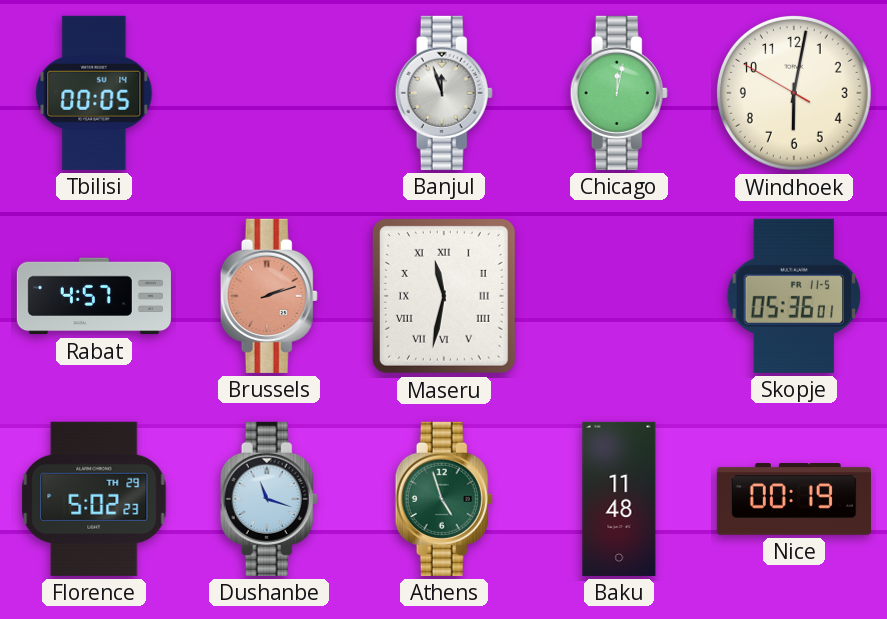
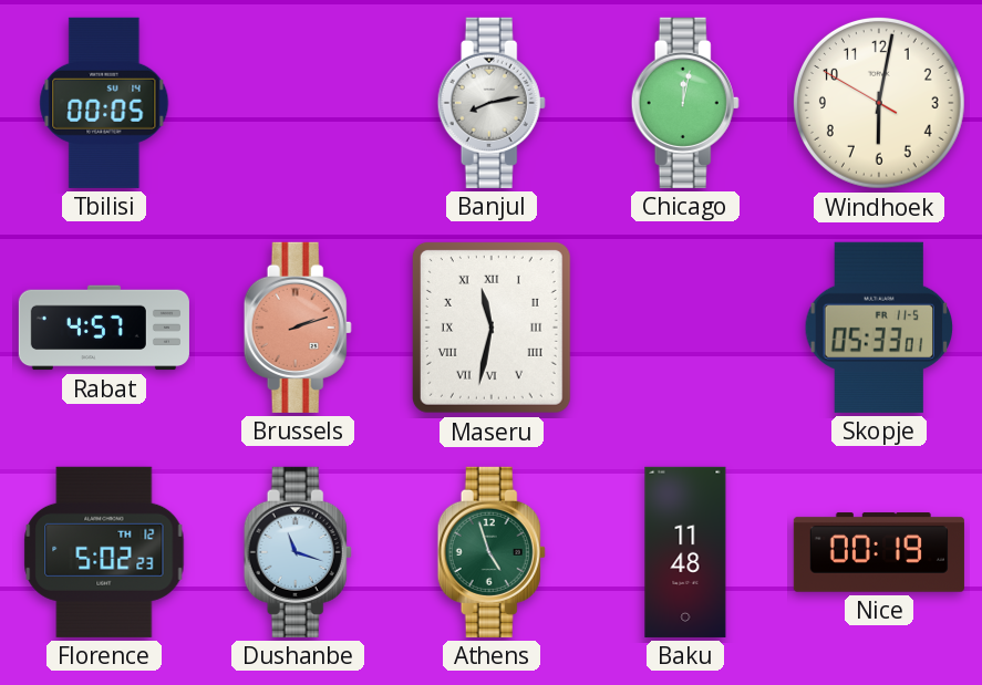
Banjul: 11:57 -> 8:13 (492, 103)
Skopje: 05:36 -> 05:33 (879, 328)
Florence date: TH 29 -> TH 12 (104, 552)
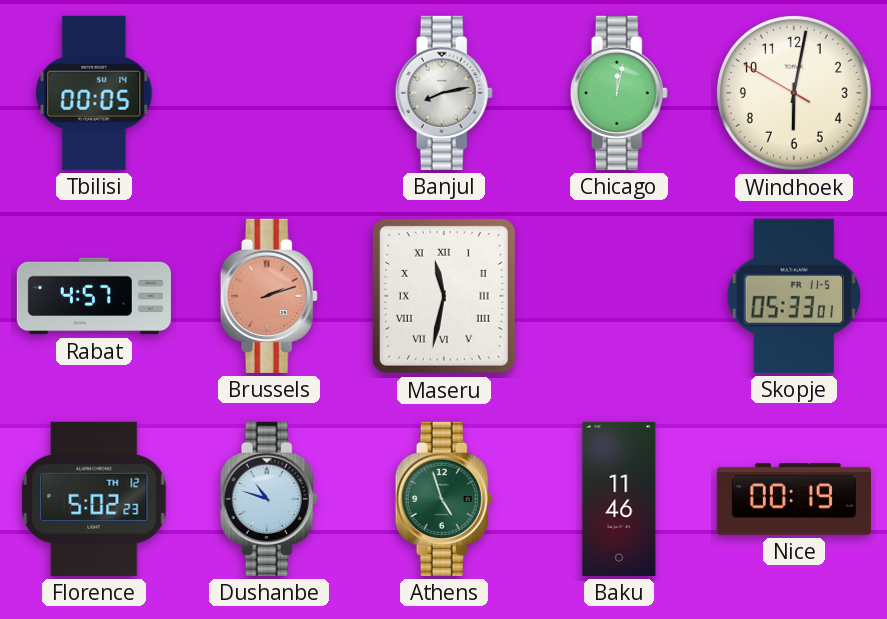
Dushanbe: 11:18 -> 10:48 (269, 499)
Baku: 11:48 -> 11:46 (619, 499)
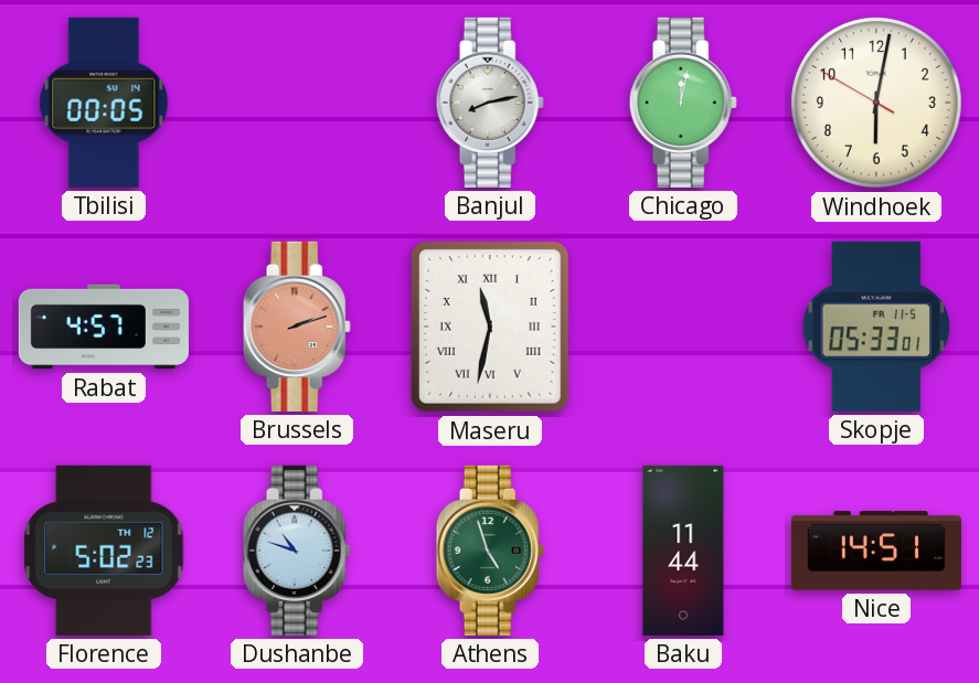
Baku: 11:46 -> 11:44 (683, 551)
Nice: 00:19 -> 14:51 (876, 551)
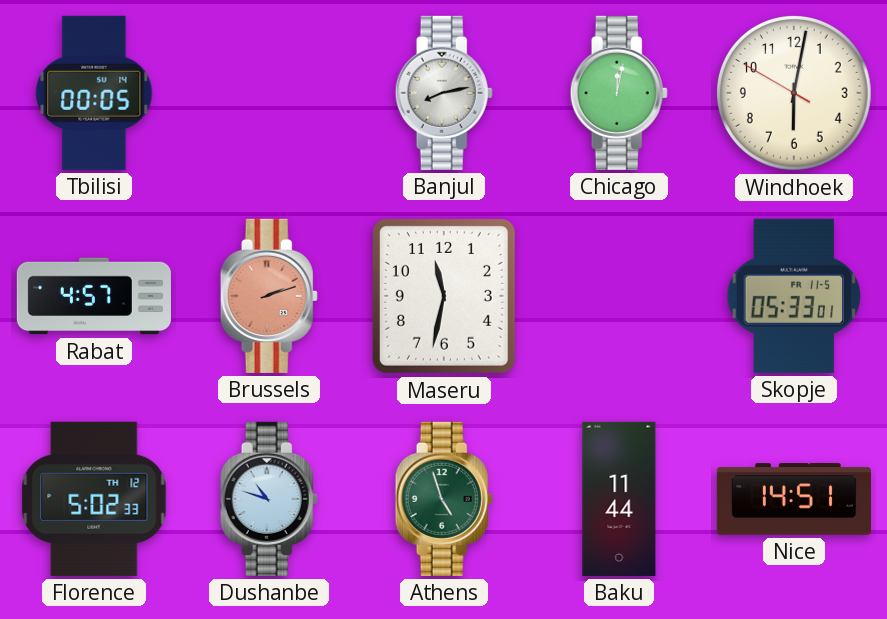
Maseru numerals: Roman -> Arabic (444, 296)
Florence: 5:02:23 -> 5:02:33 (94, 499)
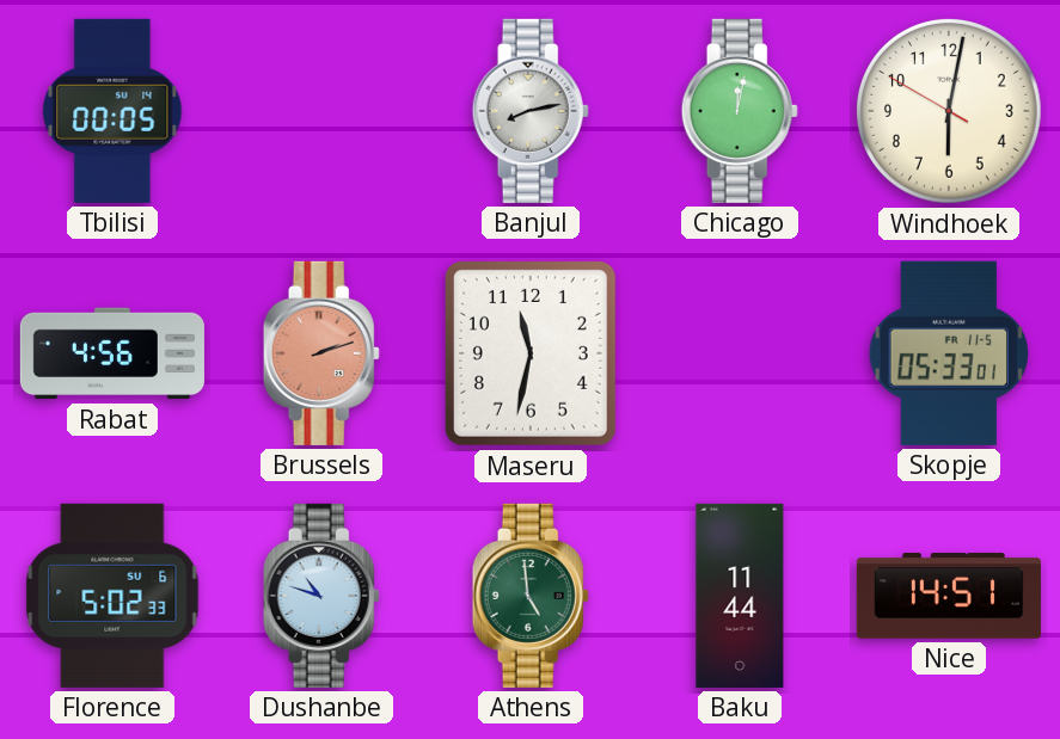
Rabat: 4:57 -> 4:56 (112, 353)
Florence date: TH 12 -> SU 6 (112, 596)
Athens: 4:57 -> 4:59 (531, 596)
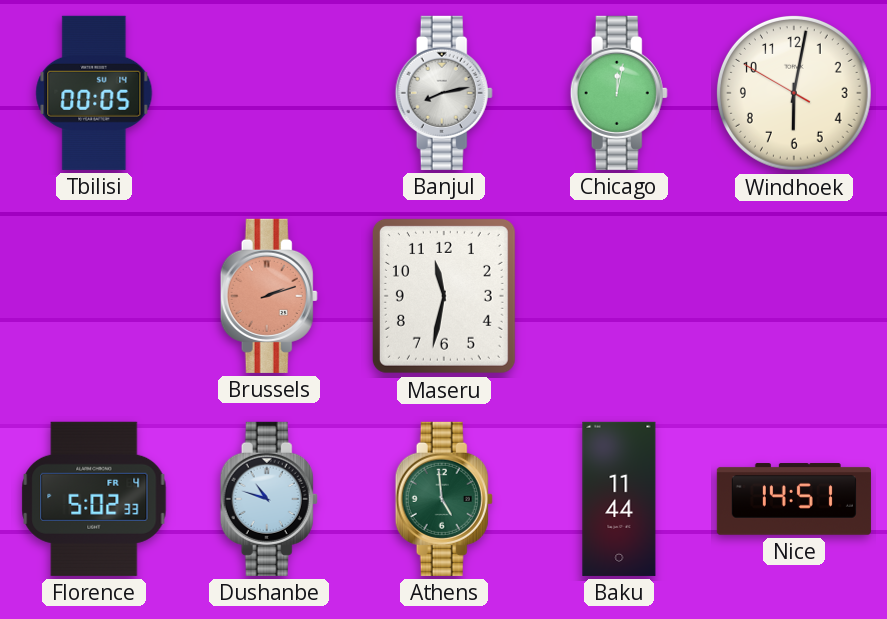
Rabat: 4:56 -> none (112, 353)
Skopje: 05:33 -> none (949, 353)
Florence date: SU 6 -> FR 4 (94, 499)
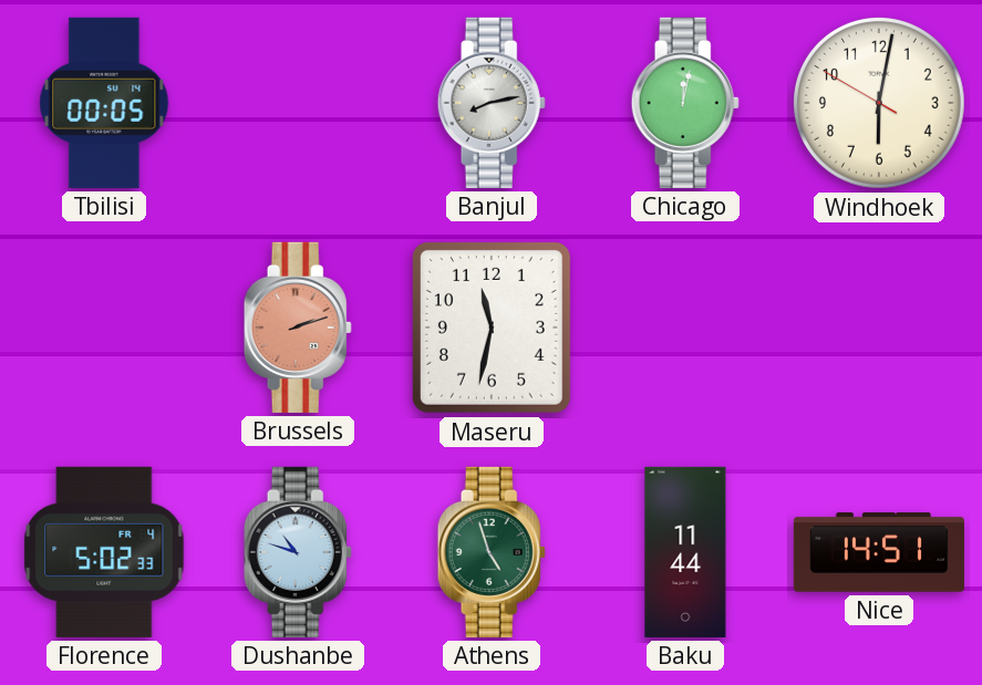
Athens: 4:59 -> 4:57 (492, 552)
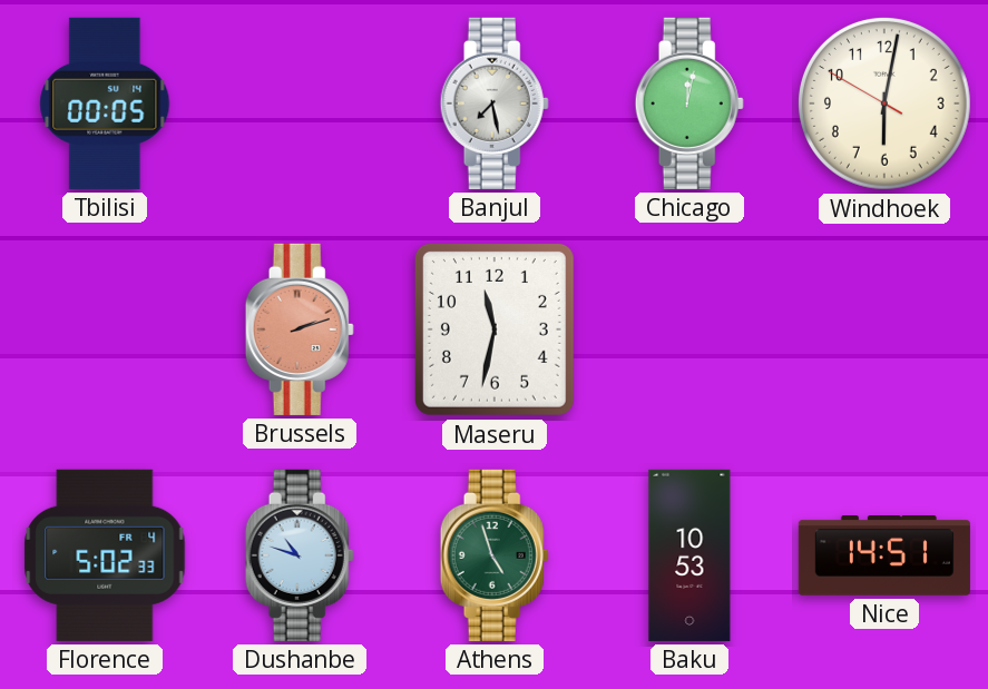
Banjul: 8:13 -> 7:28 (495, 104)
Baku: 11:44 -> 10:53 (689, 555)
